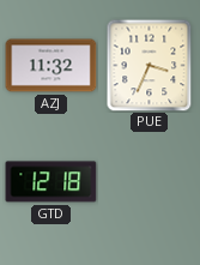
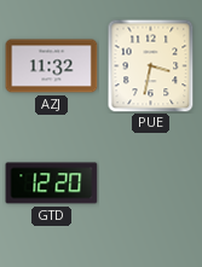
PUE: 3:34 -> 3:32 (151, 65)
GTD: 12:18 -> 12:20 (52, 184)
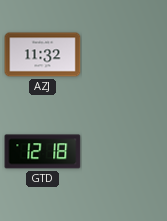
PUE: 3:32 -> none (151, 65)
GTD: 12:20 -> 12:18 (43, 152)
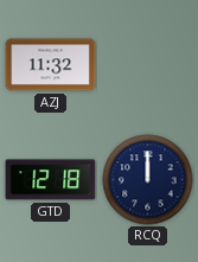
RCQ: none -> 12:00 (148, 180)
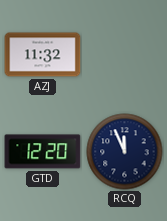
GTD: 12:18 -> 12:20 (43, 152)
RCQ: 12:00 -> 11:56 (125, 152)
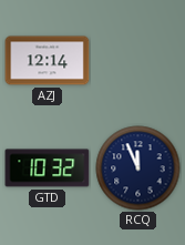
AZJ: 11:32 -> 12:14 (48, 61)
GTD: 12:20 -> 10:32 (48, 169)
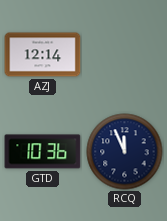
GTD: 10:32 -> 10:36 (43, 152)
